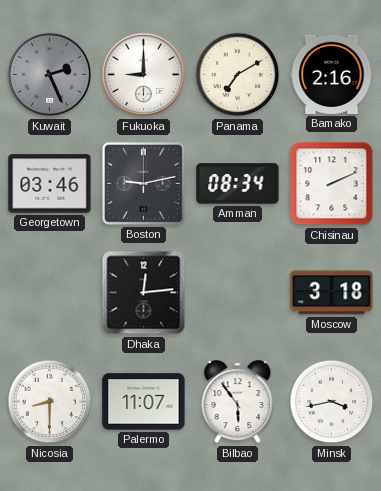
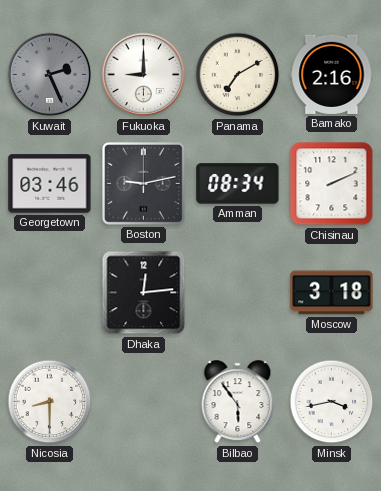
Palermo: 11:07 -> none (144, 402)
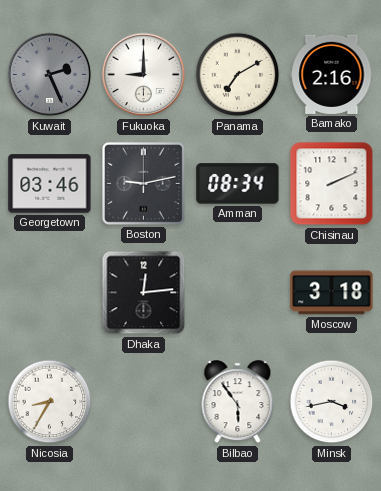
Nicosia: 8:30 -> 8:35 (50, 402)
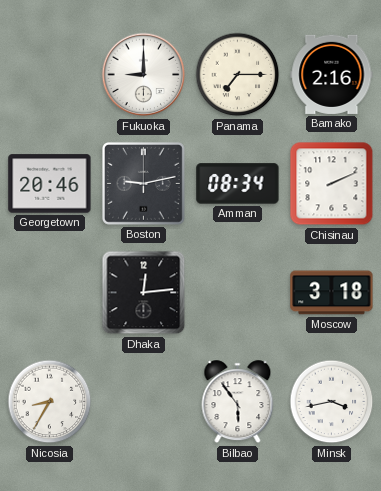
Kuwait: 2:26 -> none (50, 75)
Panama: 7:10 -> 7:15 (238, 75)
Georgetown: 03:46 -> 20:46 (50, 184)
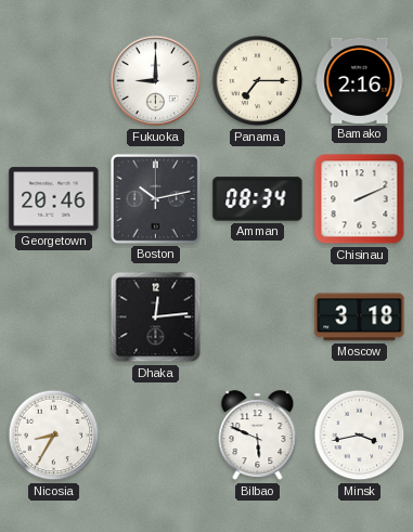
Boston: 9:13 -> 10:13 (155, 198)
Bilbao: 5:54 -> 5:49 (258, 436)
